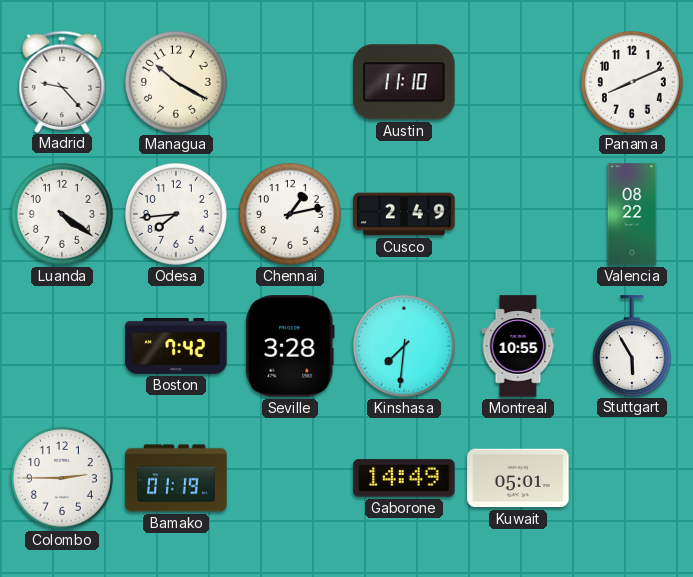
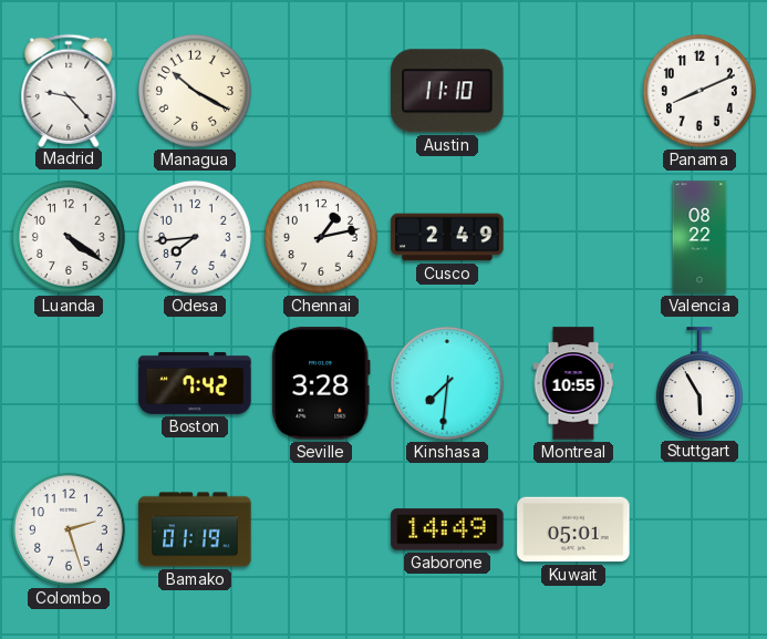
Colombo: 2:45 -> 2:27 (69, 529)
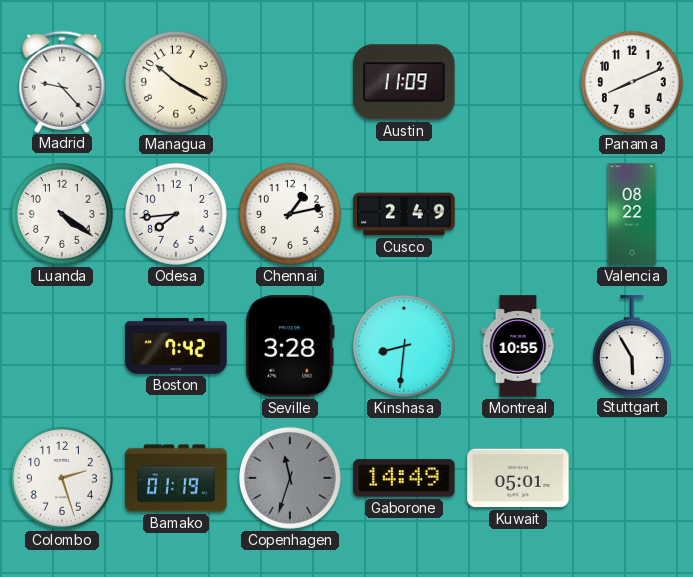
Austin: 11:10 -> 11:09 (404, 82)
Kinshasa: 7:31 -> 8:31 (404, 346)
Copenhagen: none -> 11:33 (290, 478)
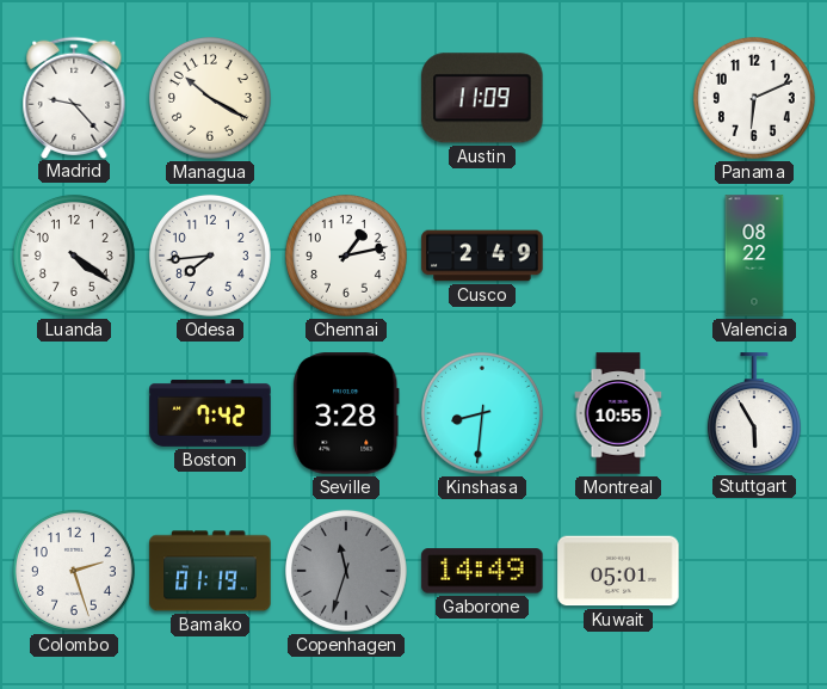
Panama: 8:11 -> 6:11 (754, 98)
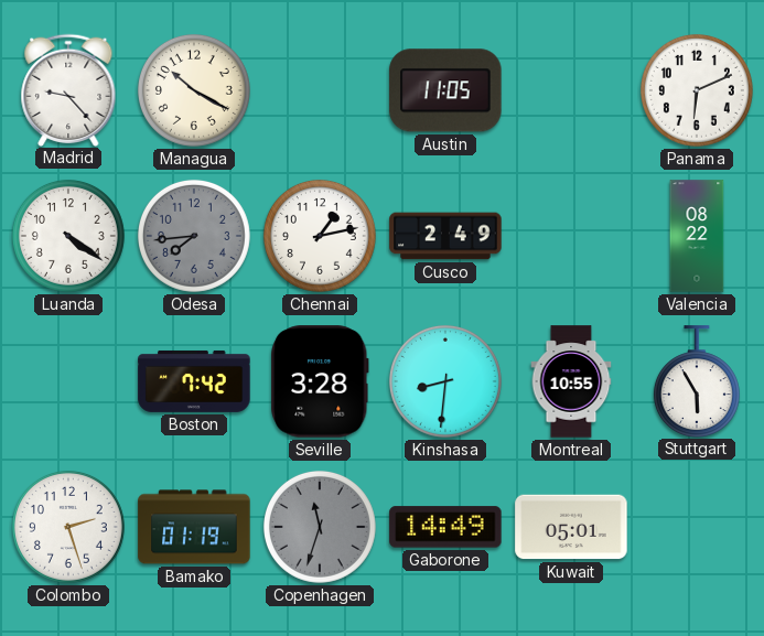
Austin: 11:09 -> 11:05 (445, 90)
Odesa dial: white -> grey (194, 236)
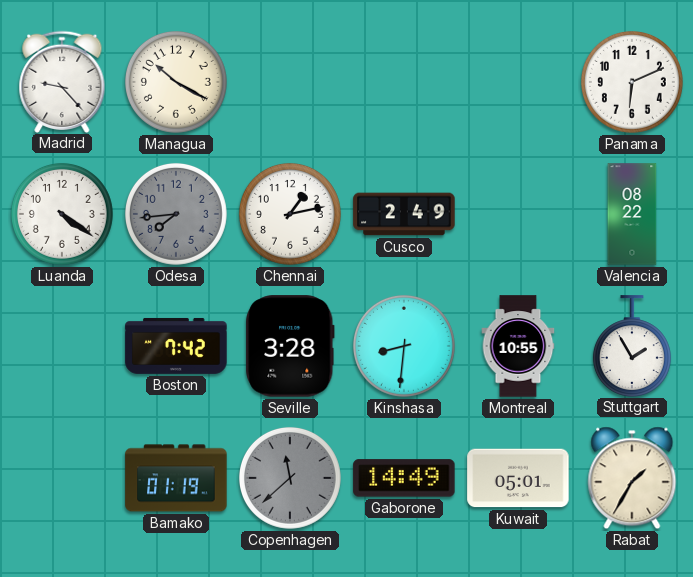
Austin: 11:05 -> none (445, 90)
Stuttgart: 5:55 -> 1:55 (632, 346)
Colombo: 2:27 -> none (68, 527)
Copenhagen: 11:33 -> 11:38 (290, 478)
Rabat: none -> 1:35 (632, 478)
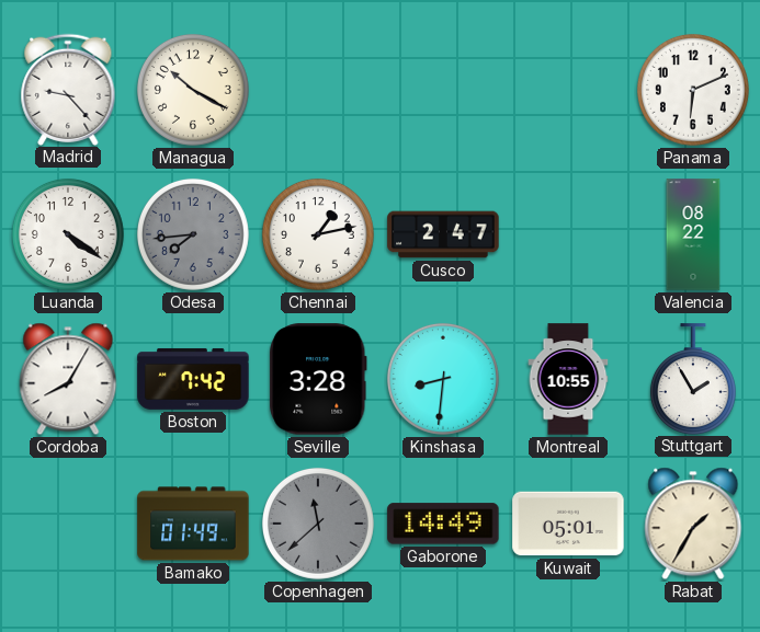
Cusco: 2:49 -> 2:47 (443, 234)
Cordoba: none -> 8:05 (68, 379)
Bamako: 01:19 -> 01:49 (193, 524)
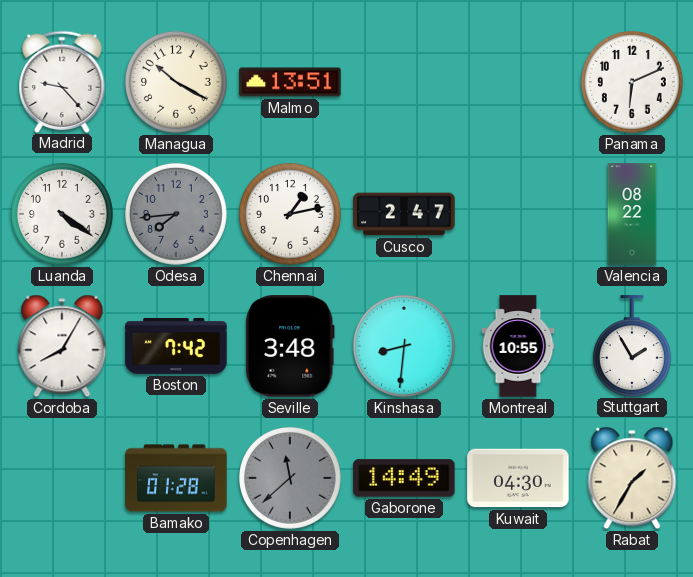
Malmo: none -> 13:51 (290, 82)
Seville: 3:28 -> 3:48 (290, 346)
Bamako: 01:49 -> 01:28 (176, 478)
Kuwait: 05:01 -> 04:30 (518, 478)
